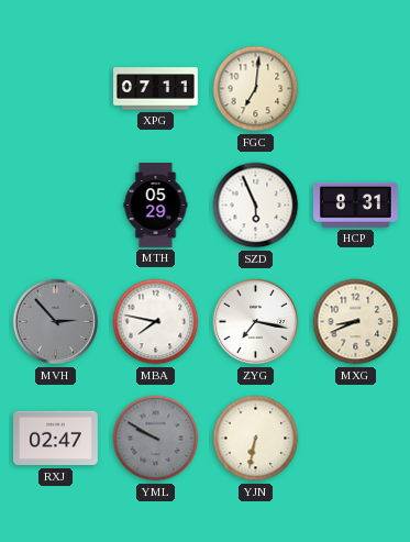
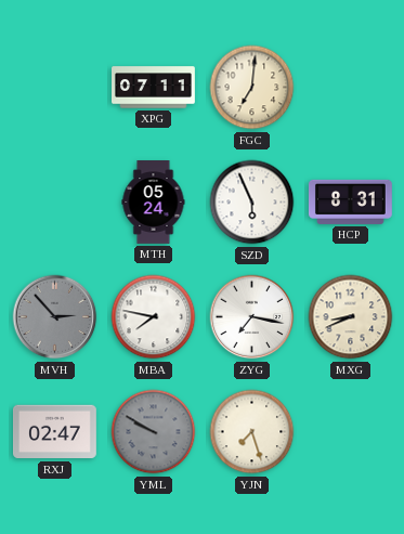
MTH: 05:29 -> 05:24 (154, 203)
YJN: 6:32 -> 7:27 (252, 432)
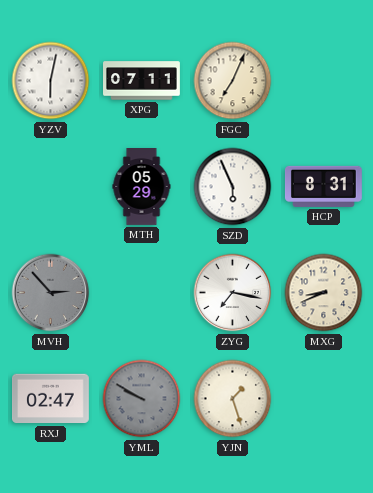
YZV: none -> 6:02 (51, 81)
FGC: 7:01 -> 7:04 (233, 81)
MTH: 05:24 -> 05:29 (142, 187)
MBA: 7:47 -> none (154, 317)
YJN: 7:27 -> 1:27 (233, 399)
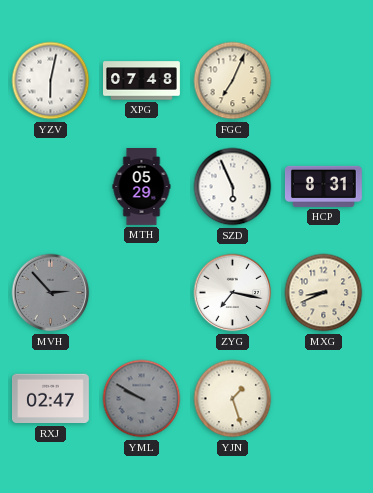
XPG: 07:11 -> 07:48 (142, 81)
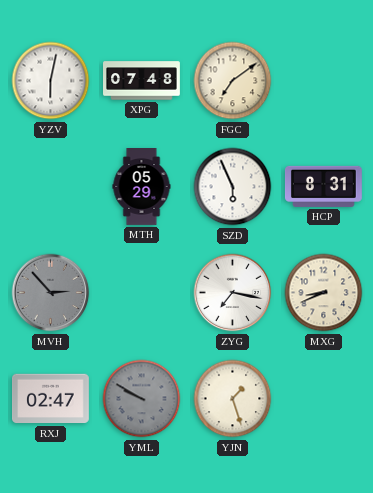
FGC: 7:04 -> 7:09 (233, 81)
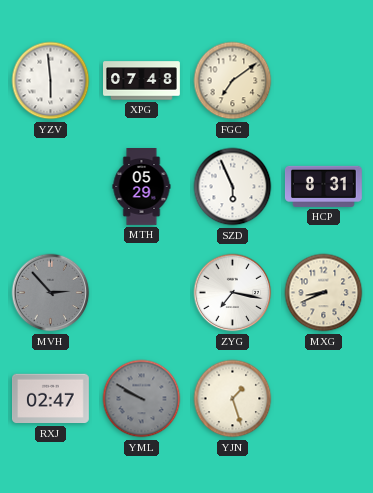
YZV: 6:02 -> 5:59 (51, 81)
